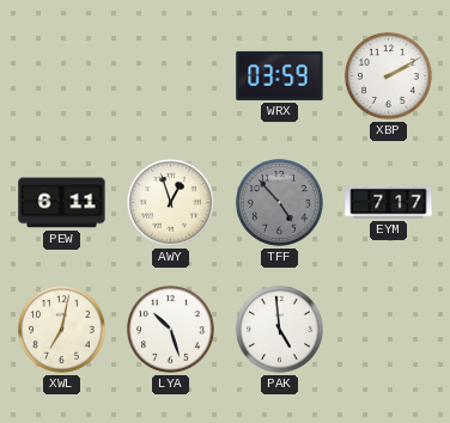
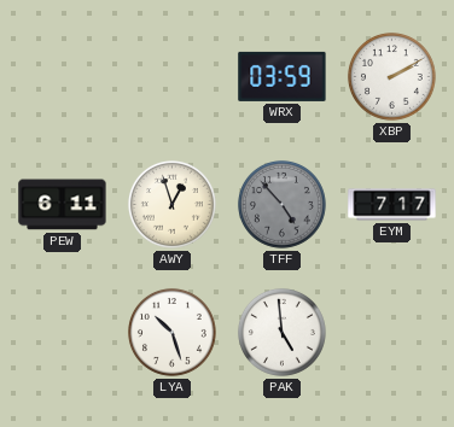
XWL: 7:02 -> none (61, 329)
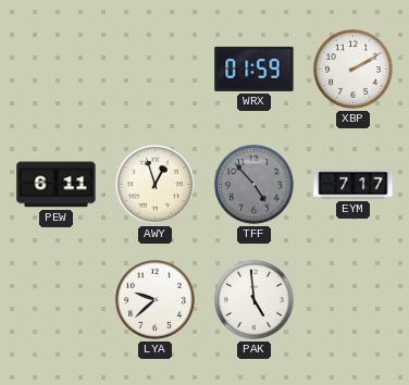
WRX: 03:59 -> 01:59 (255, 69)
LYA: 10:27 -> 9:38 (154, 299)
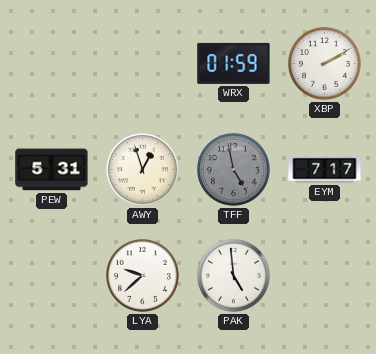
PEW: 6:11 -> 5:31 (52, 170)
TFF: 4:53 -> 4:58 (233, 169)
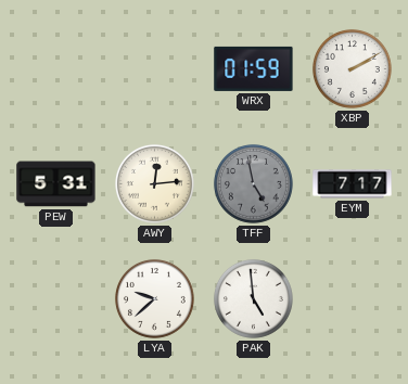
AWY: 12:57 -> 12:14 (154, 183)
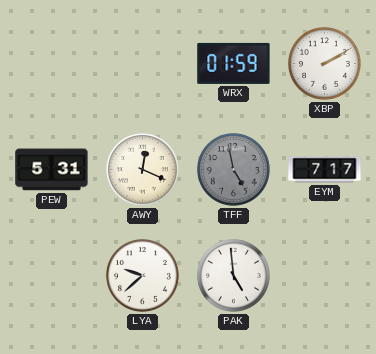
AWY: 12:14 -> 12:19 (142, 169)
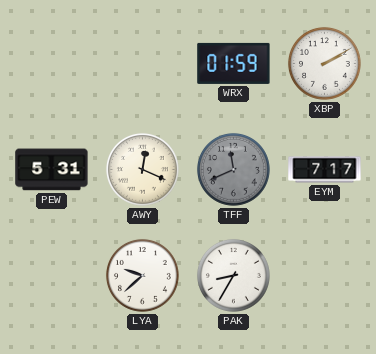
TFF: 4:58 -> 11:41 (233, 169)
PAK: 4:59 -> 8:35 (233, 275)
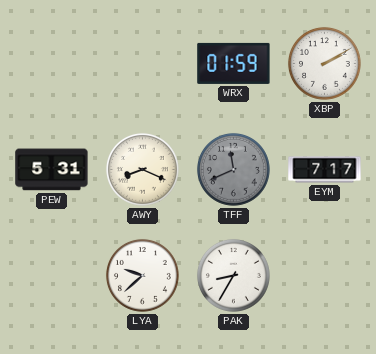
AWY: 12:19 -> 8:19 (142, 169)
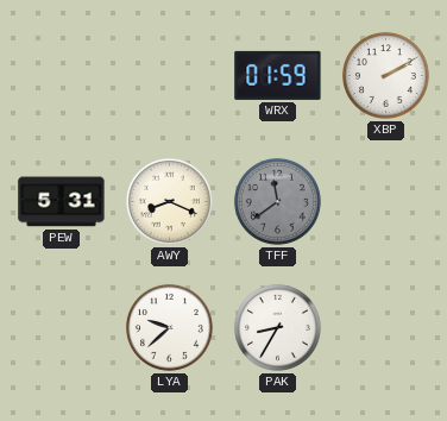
TFF: 11:41 -> 11:39 (277, 201)
EYM: 7:17 -> none (325, 170)
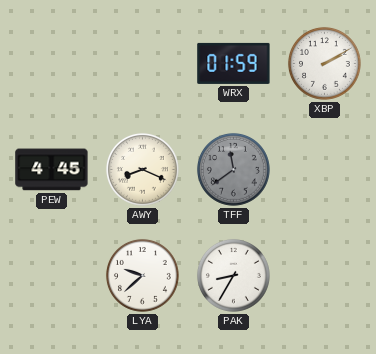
PEW: 5:31 -> 4:45 (52, 170)
